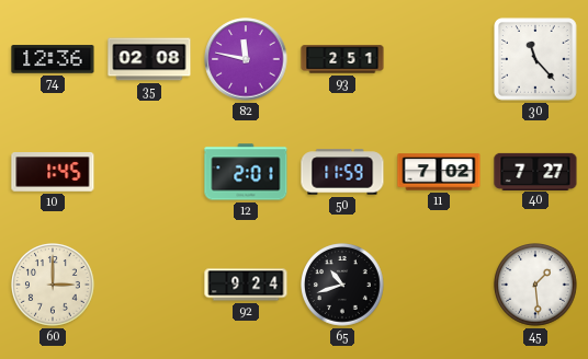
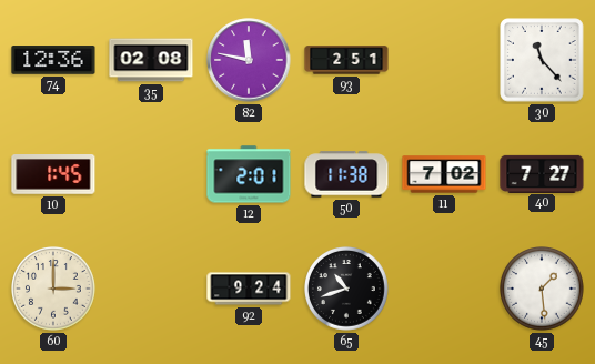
50: 11:59 -> 11:38 (346, 174)
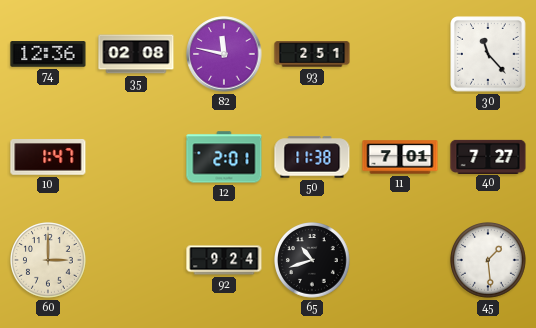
10: 1:45 -> 1:47 (48, 158)
11: 7:02 -> 7:01 (400, 157)
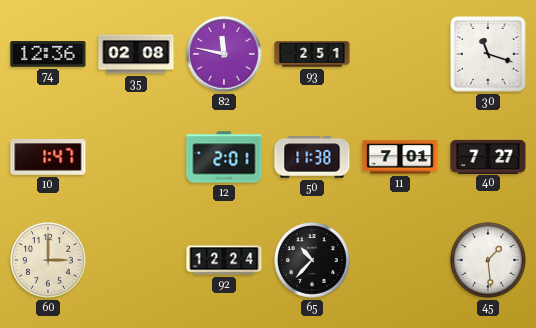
30: 11:23 -> 11:18 (488, 54)
92: 9:24 -> 12:24 (224, 260)
65: 10:42 -> 10:37 (313, 261)
